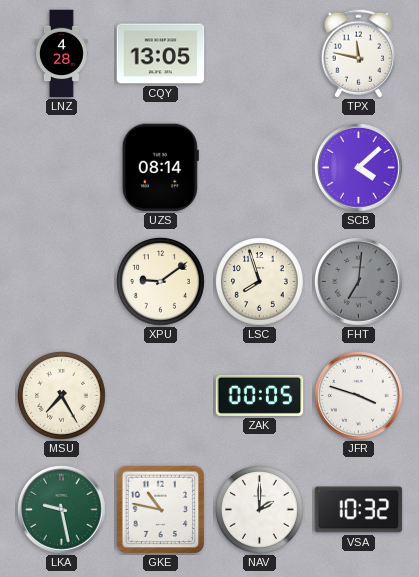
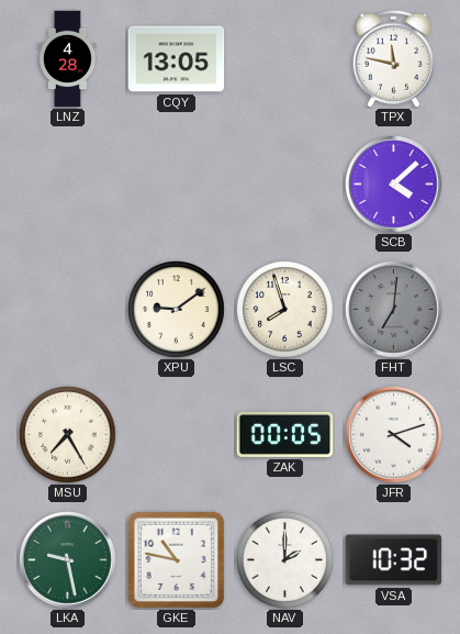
UZS: 08:14 -> none (160, 168)
JFR: 3:48 -> 4:12 (394, 435)
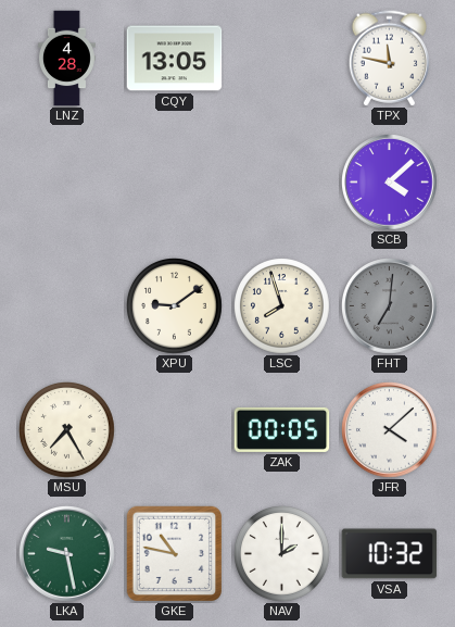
JFR: 4:12 -> 4:08 (390, 430)
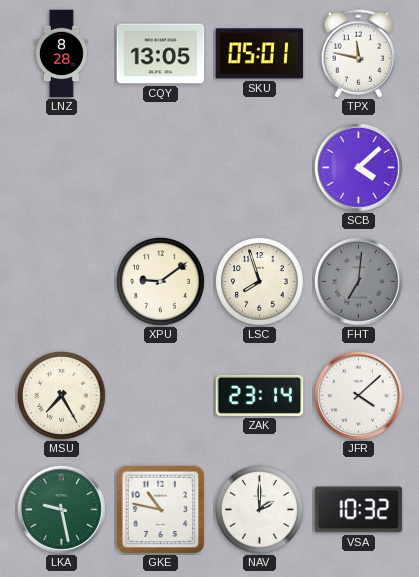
LNZ: 4:28 -> 8:28 (61, 54)
SKU: none -> 05:01 (260, 54)
ZAK: 00:05 -> 23:14 (260, 395)
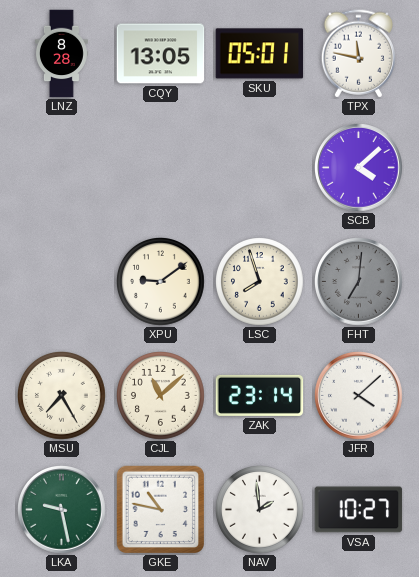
CJL: none -> 11:08 (161, 396)
NAV: 2:00 -> 1:59 (260, 510)
VSA: 10:32 -> 10:27 (359, 510)
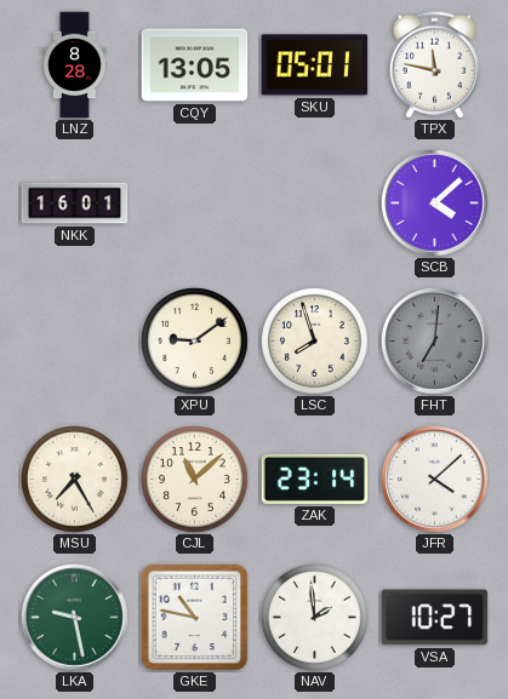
NKK: none -> 16:01 (75, 204)
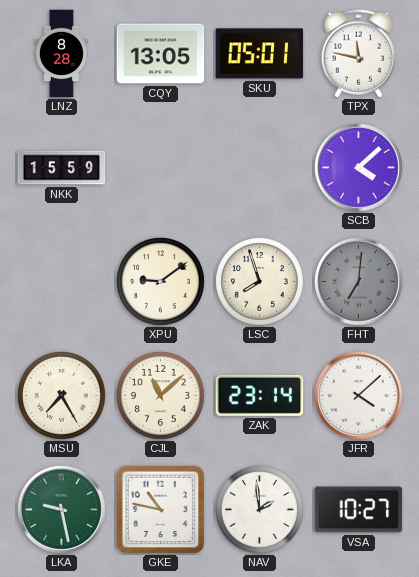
NKK: 16:01 -> 15:59 (62, 168)
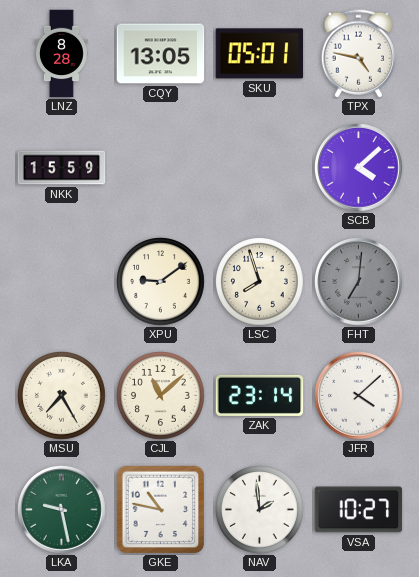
TPX: 11:47 -> 4:47 (358, 54)
